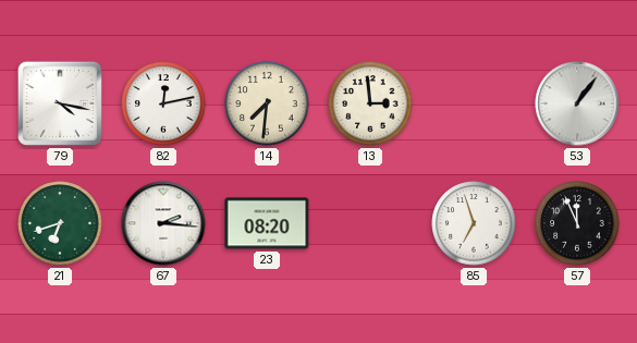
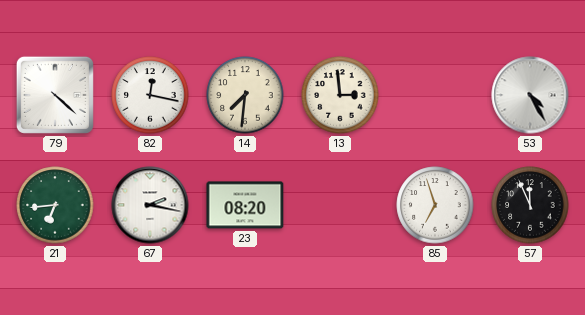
79: 4:17 -> 4:22 (55, 95)
82: 12:13 -> 12:17 (150, 95)
53: 1:06 -> 4:25 (530, 95)
21: 6:42 -> 6:44 (55, 205)
67: 2:16 -> 2:17 (150, 205)
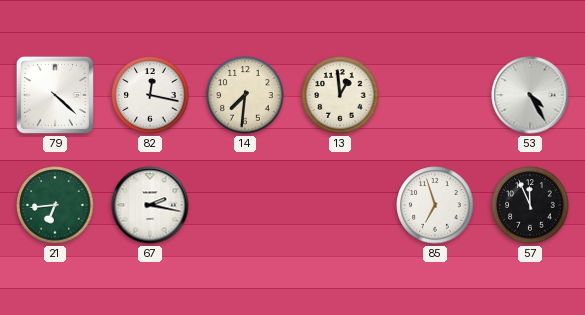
13: 2:59 -> 12:59 (340, 95)
23: 08:20 -> none (245, 205)
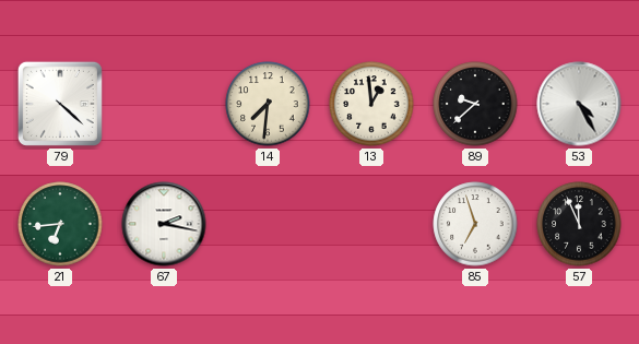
82: 12:17 -> none (150, 95)
89: none -> 9:38 (475, 104)
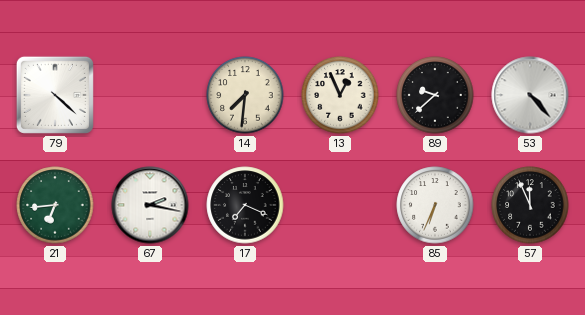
13: 12:59 -> 12:56 (340, 95)
53: 4:25 -> 4:23 (530, 95)
17: none -> 7:19 (245, 205)
85: 6:57 -> 6:34 (435, 205)
